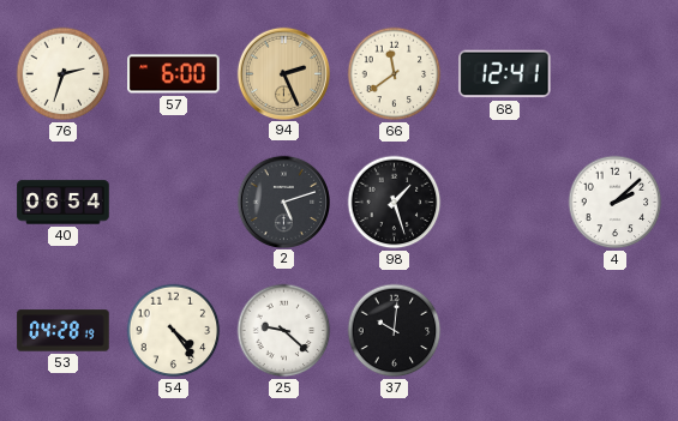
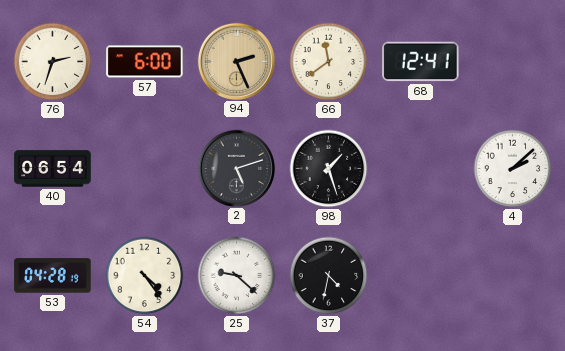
37: 10:01 -> 4:32 (329, 276)
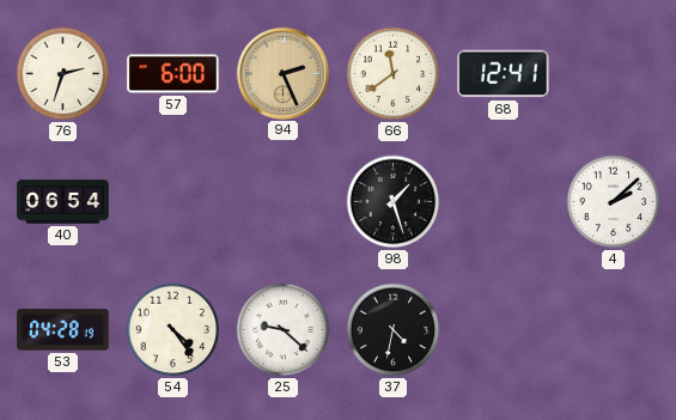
2: 5:12 -> none (236, 168)
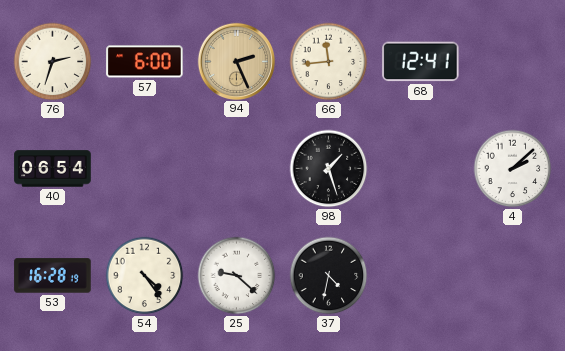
66: 11:39 -> 11:44 (329, 62)
53: 04:28 -> 16:28 (53, 276)
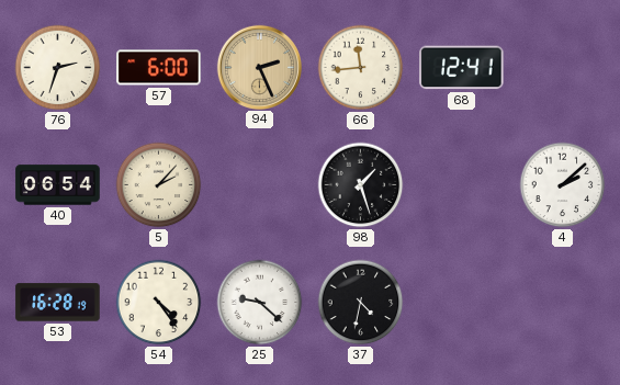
5: none -> 2:07 (159, 185)
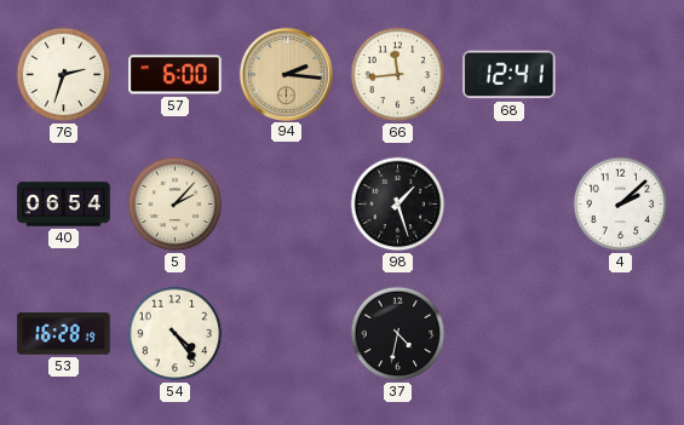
94: 2:26 -> 2:16 (286, 74)
25: 9:22 -> none (260, 303)
